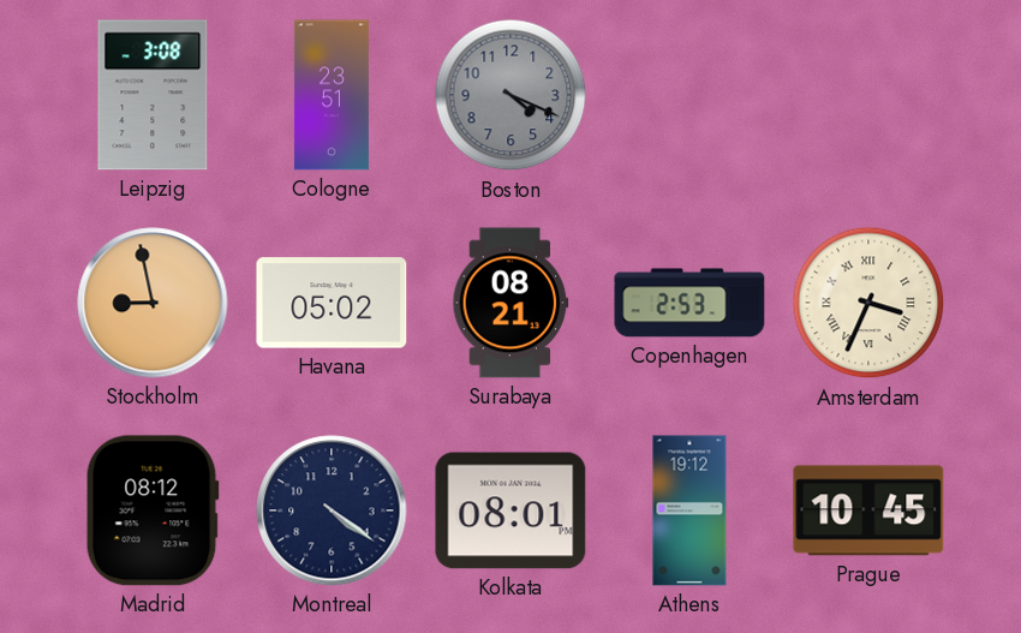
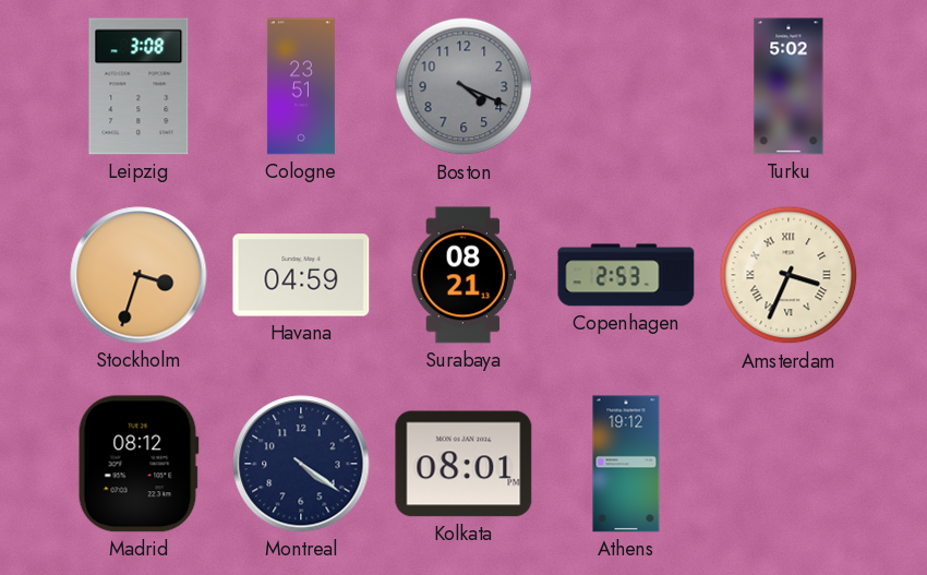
Turku: none -> 5:02 (788, 86)
Stockholm: 8:58 -> 3:33 (139, 275)
Havana: 05:02 -> 04:59 (301, 275)
Prague: 10:45 -> none (868, 510)
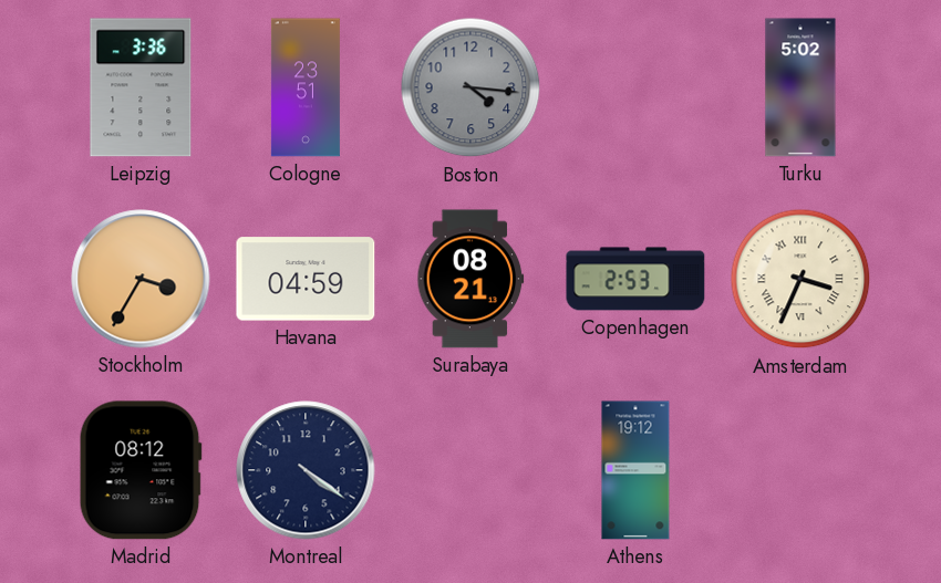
Leipzig: 3:08 -> 3:36 (141, 87)
Boston: 4:19 -> 4:16 (471, 87)
Stockholm: 3:33 -> 3:35 (141, 279)
Kolkata: 08:01 -> none (463, 464)
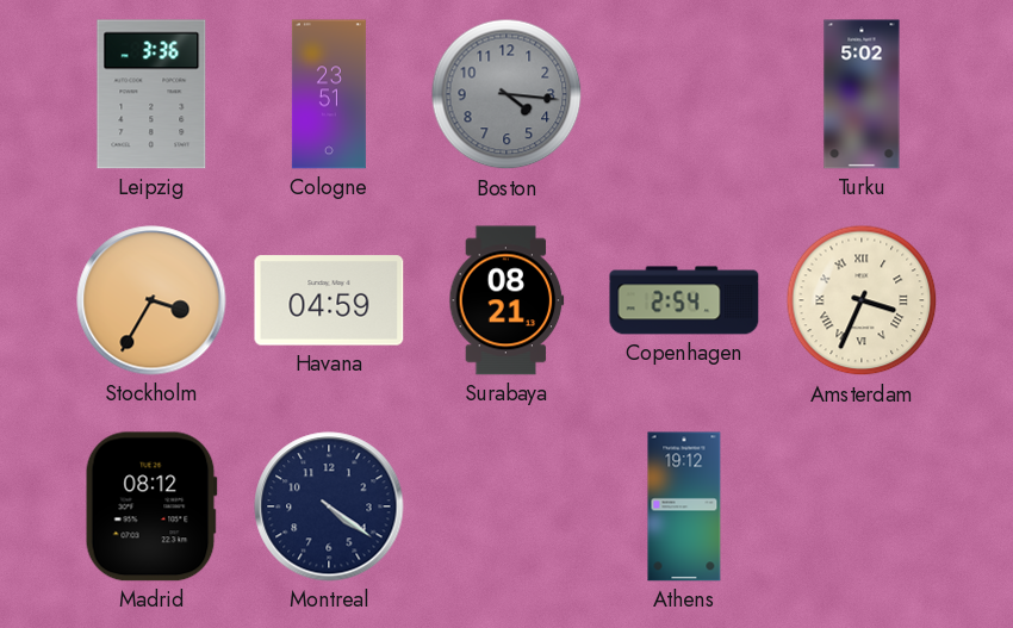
Copenhagen: 2:53 -> 2:54 (684, 300)
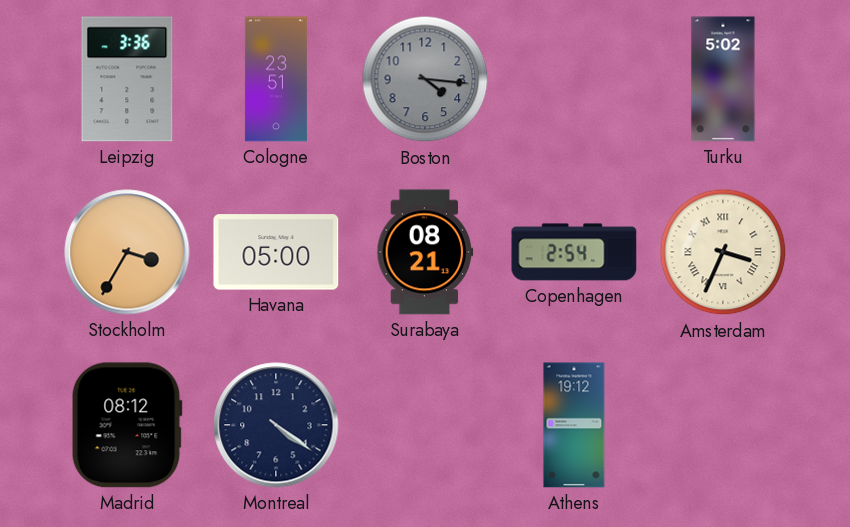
Havana: 04:59 -> 05:00 (276, 252)
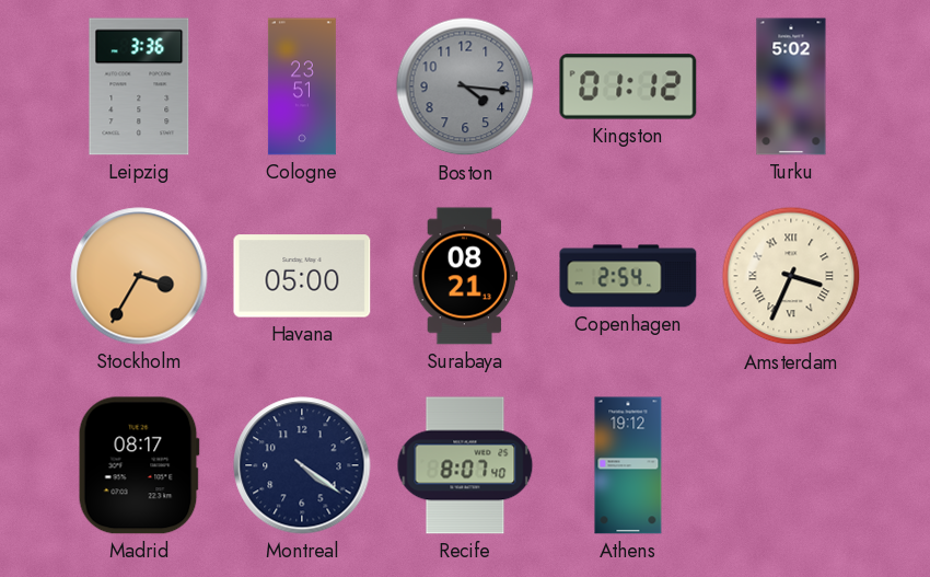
Kingston: none -> 01:12 (628, 86)
Madrid: 08:12 -> 08:17 (139, 465)
Recife: none -> 8:07 (465, 465)
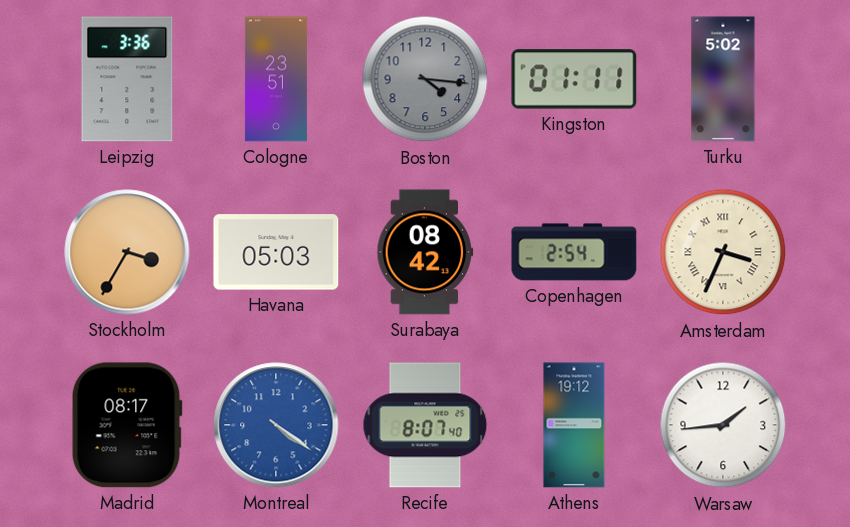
Kingston: 01:12 -> 01:11 (574, 79)
Havana: 05:00 -> 05:03 (276, 252)
Surabaya: 08:21 -> 08:42 (425, 252)
Montreal dial: navy -> blue (276, 425)
Warsaw: none -> 1:44 (723, 425)
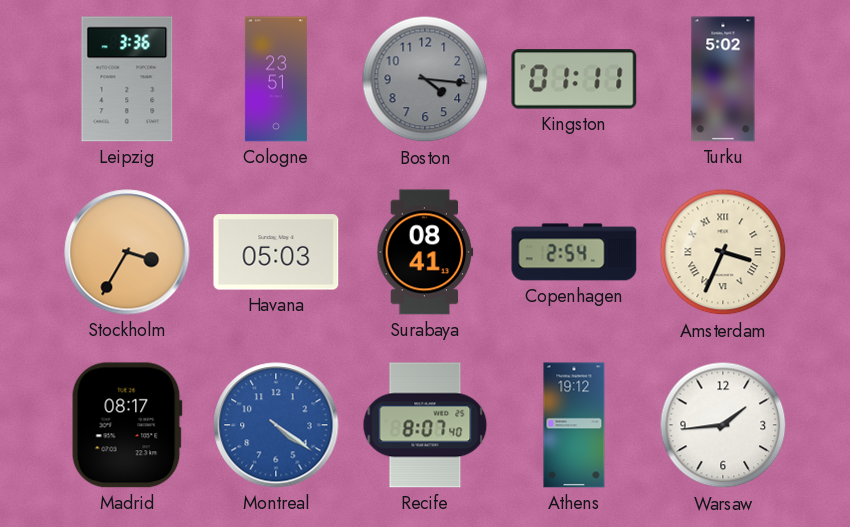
Surabaya: 08:42 -> 08:41 (425, 252)
